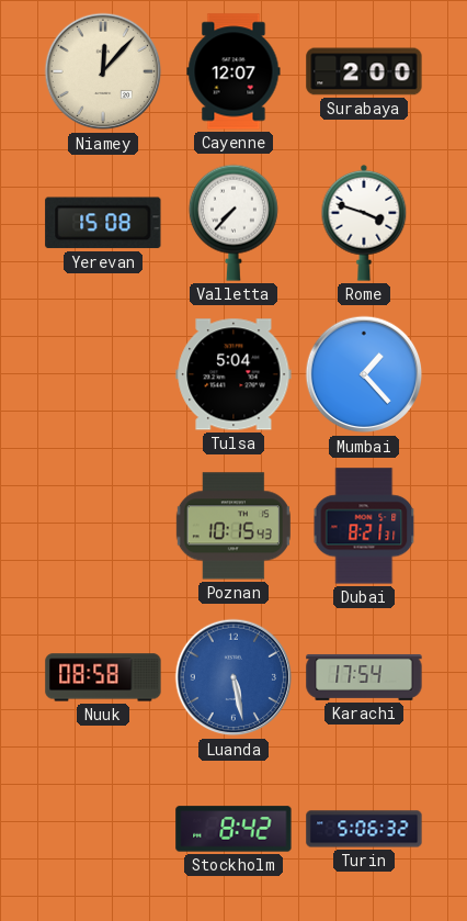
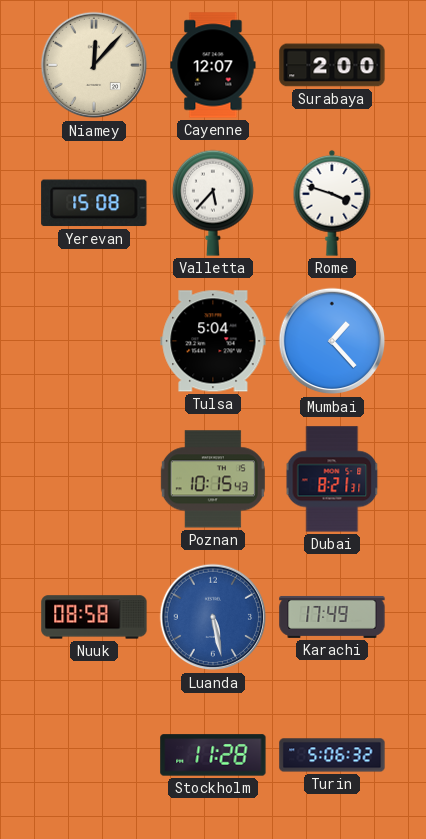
Valletta: 7:37 -> 5:37 (213, 203)
Karachi: 17:54 -> 17:49 (332, 617)
Stockholm: 8:42 -> 11:28 (213, 755)
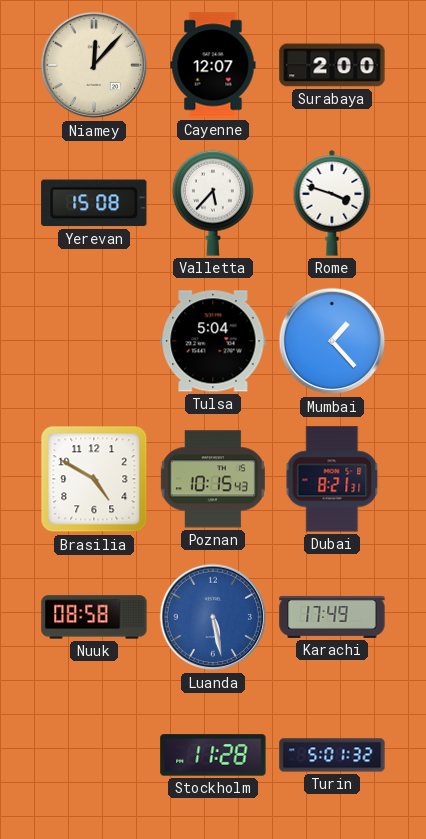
Brasilia: none -> 4:50 (94, 479)
Turin: 5:06 -> 5:01 (332, 755)
